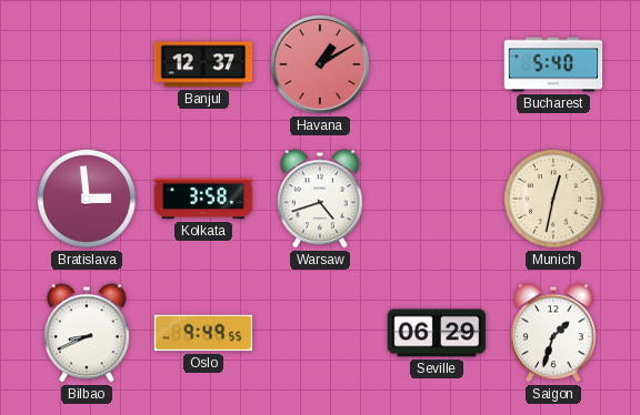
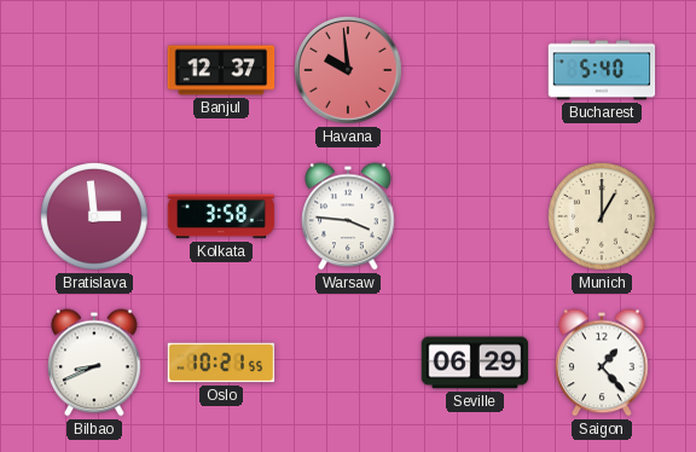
Havana: 1:10 -> 9:59 (349, 71)
Warsaw: 4:42 -> 3:46 (349, 216)
Munich: 12:32 -> 1:00 (603, 218)
Oslo: 9:49 -> 10:21 (221, 363)
Saigon: 1:33 -> 1:23 (603, 363)
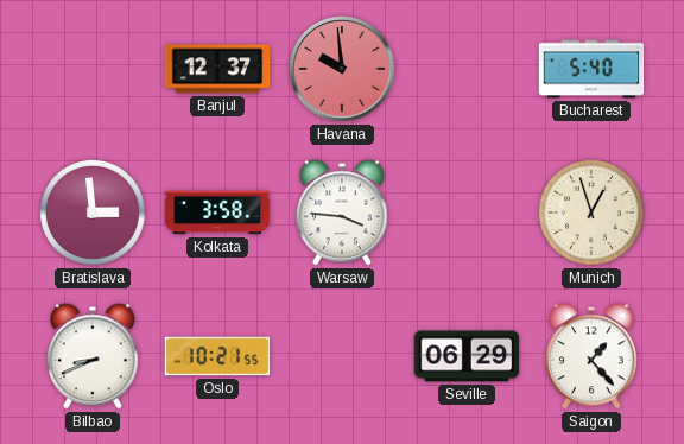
Munich: 1:00 -> 12:57 (593, 214)
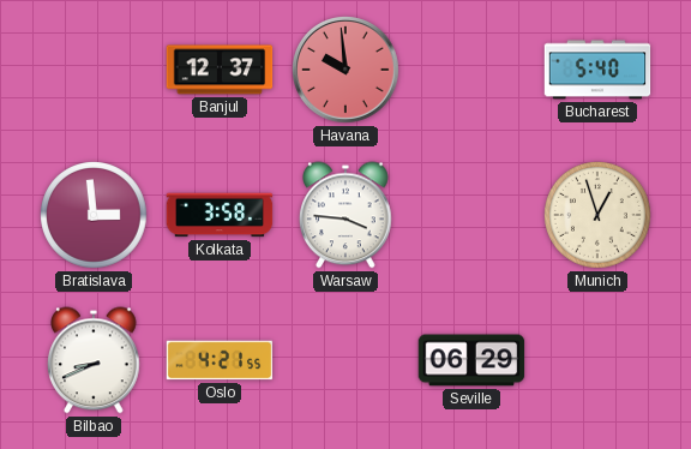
Oslo: 10:21 -> 4:21 (220, 360)
Saigon: 1:23 -> none (593, 356)
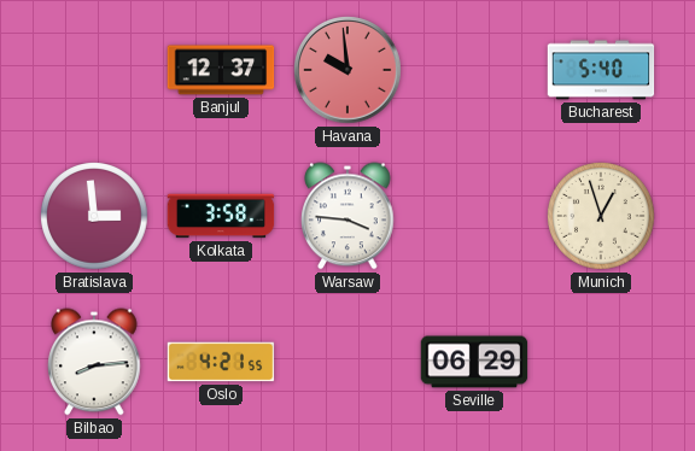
Bilbao: 8:41 -> 8:14 (95, 362)
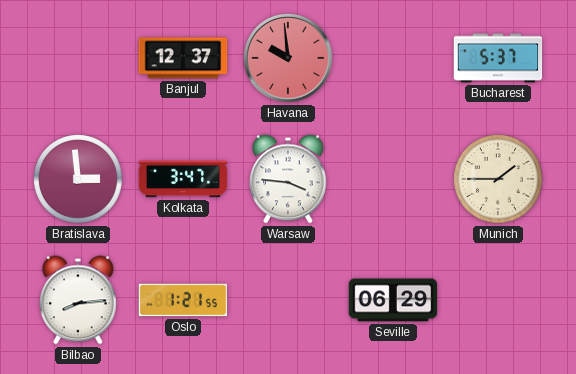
Bucharest: 5:40 -> 5:37 (498, 58)
Kolkata: 3:58 -> 3:47 (183, 179)
Munich: 12:57 -> 1:45 (499, 180)
Oslo: 4:21 -> 1:21 (183, 300)
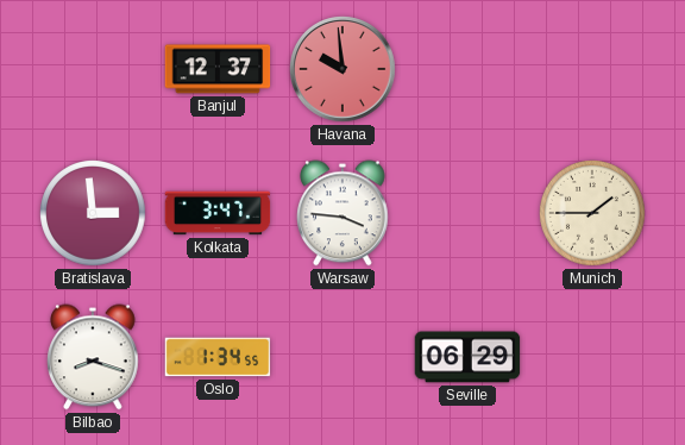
Bucharest: 5:37 -> none (498, 58)
Bilbao: 8:14 -> 8:18 (94, 357)
Oslo: 1:21 -> 1:34 (218, 357)
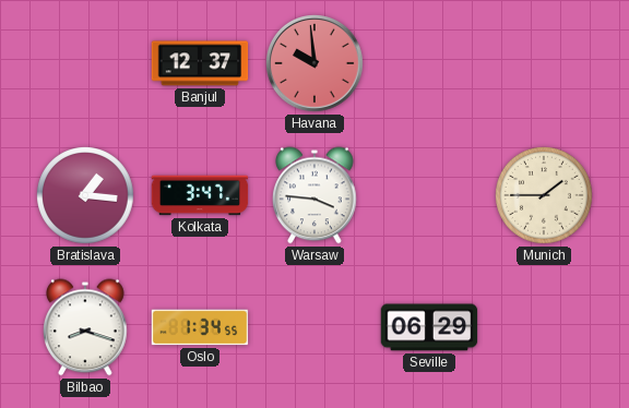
Bratislava: 2:59 -> 1:16 (86, 196)
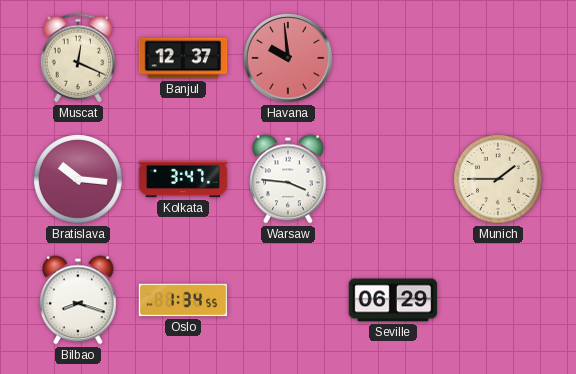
Muscat: none -> 12:19 (78, 58)
Bratislava: 1:16 -> 10:16 (79, 180)
